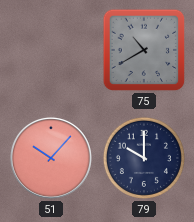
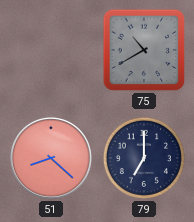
51: 10:07 -> 8:22 (51, 158)
79: 10:00 -> 7:00 (144, 158)
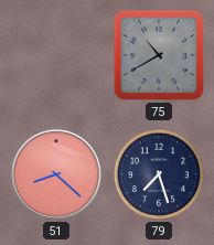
79: 7:00 -> 7:27 (159, 174)
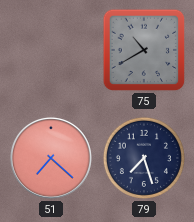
51: 8:22 -> 7:22 (51, 158)
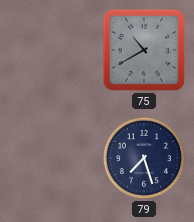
51: 7:22 -> none (51, 158)
